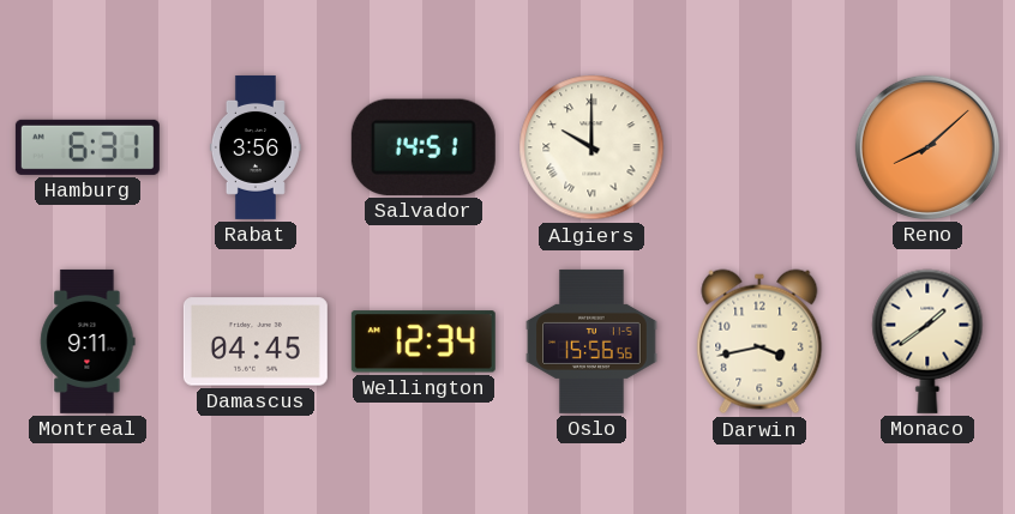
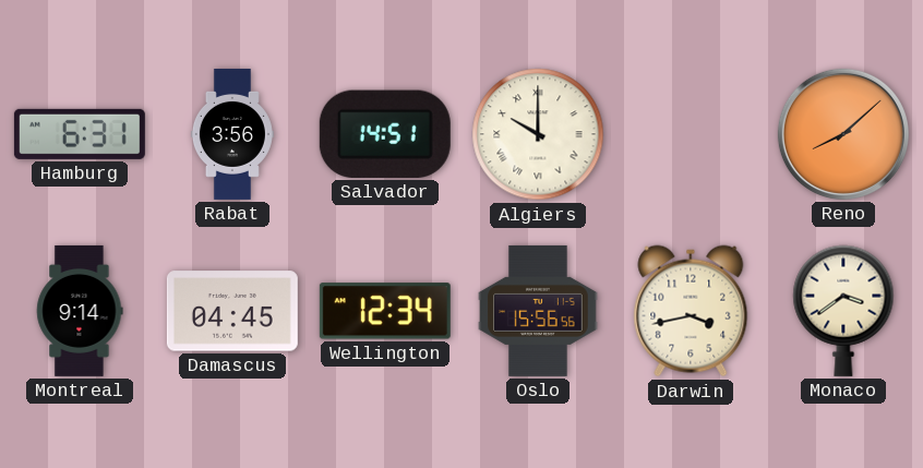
Montreal: 9:11 -> 9:14 (80, 311)
Monaco: 1:39 -> 3:39 (843, 311)
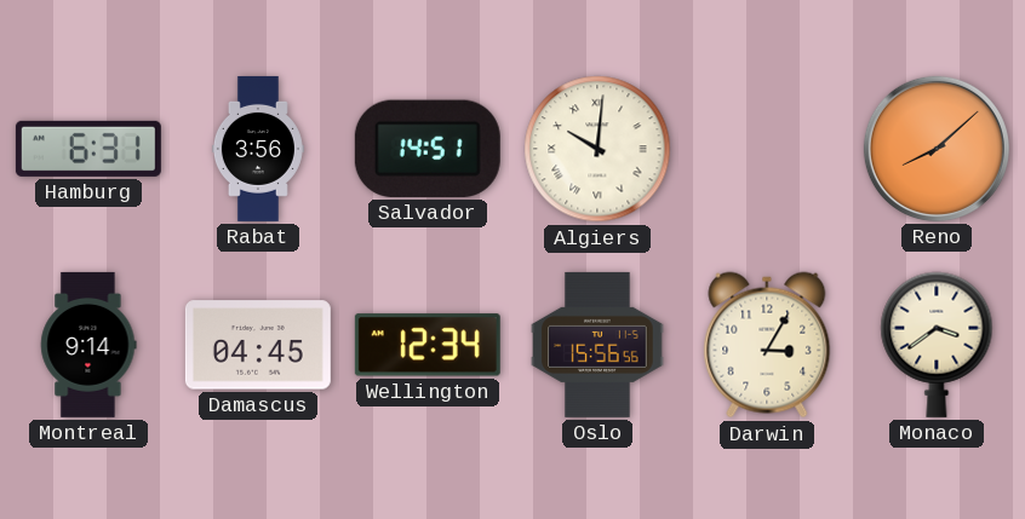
Algiers: 10:00 -> 10:01 (597, 149)
Darwin: 3:43 -> 3:05 (767, 345)
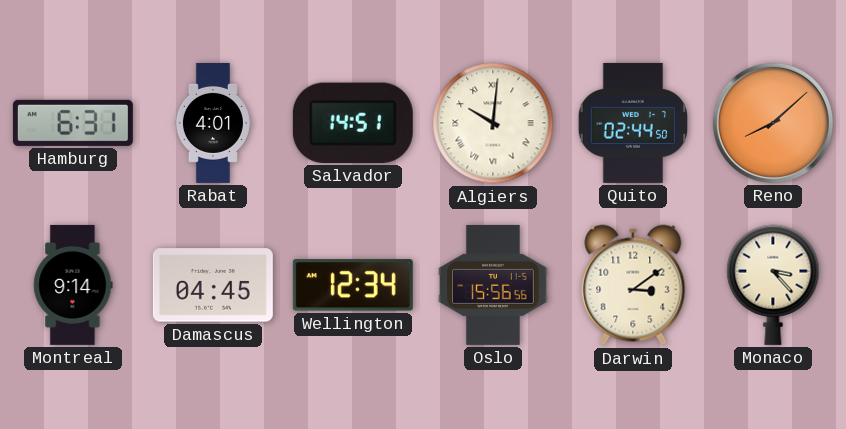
Rabat: 3:56 -> 4:01 (213, 123)
Quito: none -> 02:44 (632, 123)
Darwin: 3:05 -> 3:09 (633, 285)
Monaco: 3:39 -> 3:23 (773, 285)
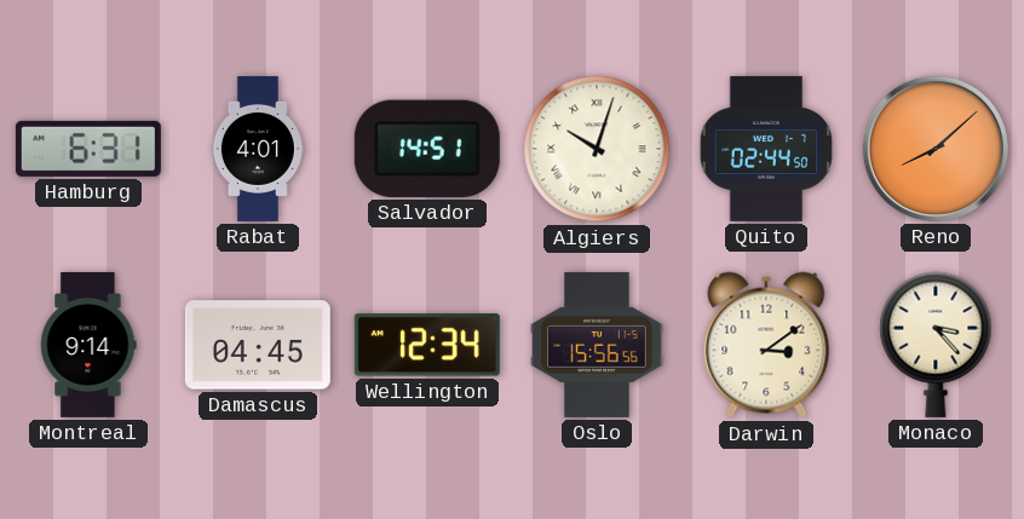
Algiers: 10:01 -> 10:03 (597, 149)
